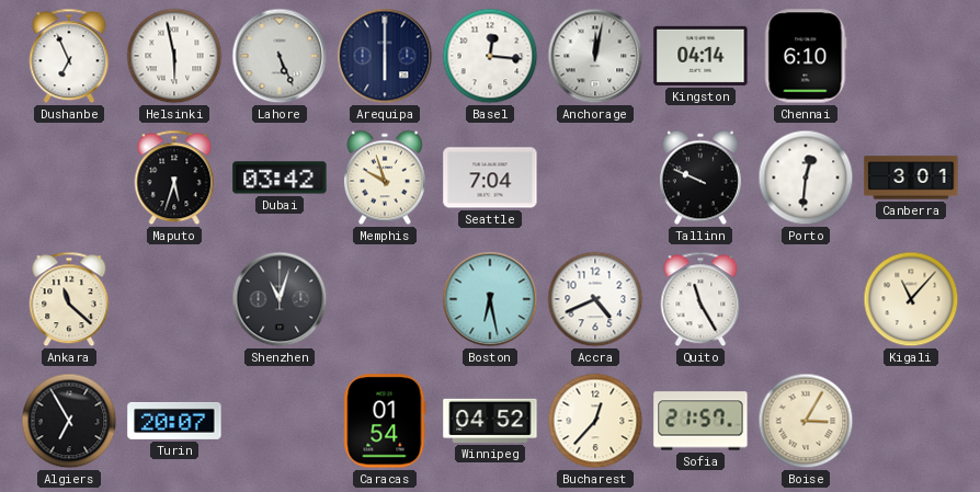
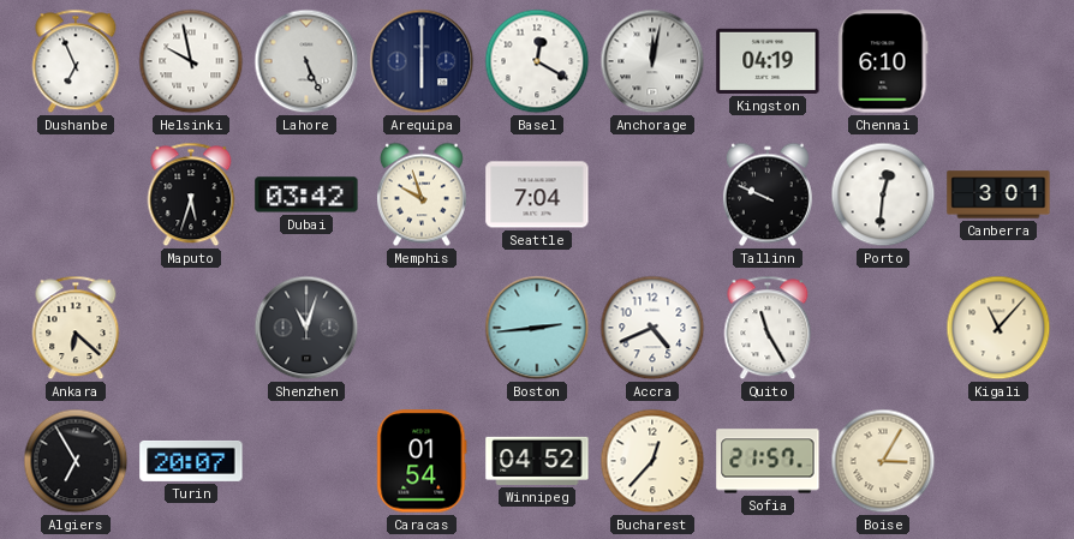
Helsinki: 5:58 -> 9:58 (191, 61)
Basel: 12:16 -> 12:20 (537, 61)
Kingston: 04:14 -> 04:19 (768, 61)
Ankara: 11:22 -> 6:22 (76, 328)
Boston: 6:28 -> 2:44 (537, 328)
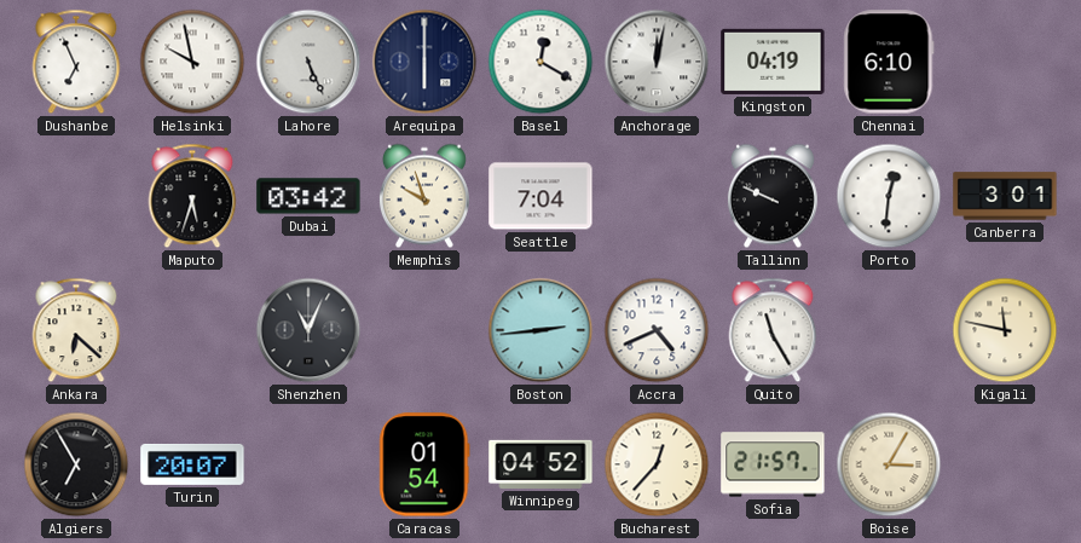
Shenzhen: 11:03 -> 11:04 (308, 330)
Kigali: 11:07 -> 11:47 (1005, 330)
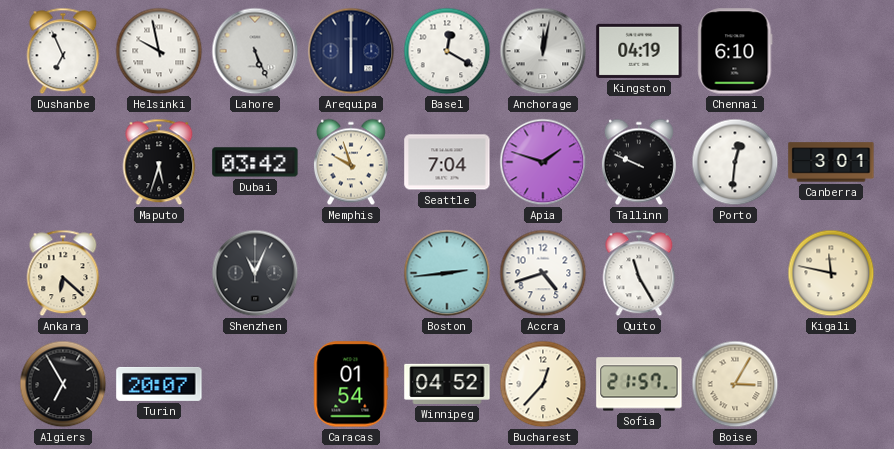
Apia: none -> 1:48 (543, 162)
Accra: 4:41 -> 4:42 (543, 273)
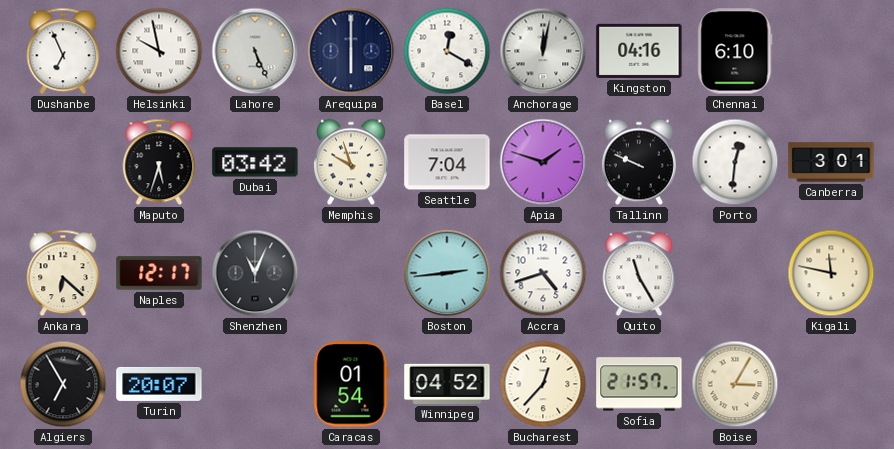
Kingston: 04:19 -> 04:16 (639, 51)
Naples: none -> 12:17 (159, 273)
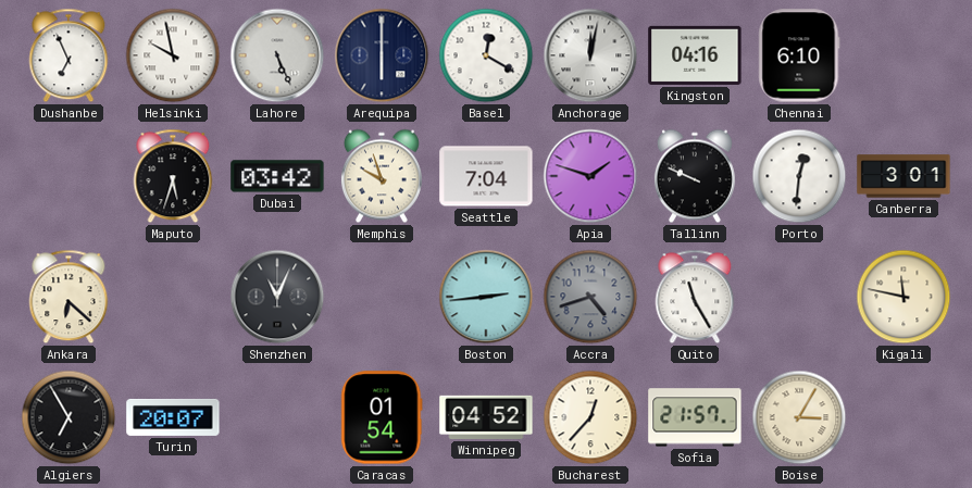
Naples: 12:17 -> none (159, 273)
Accra dial: white -> grey (590, 297)
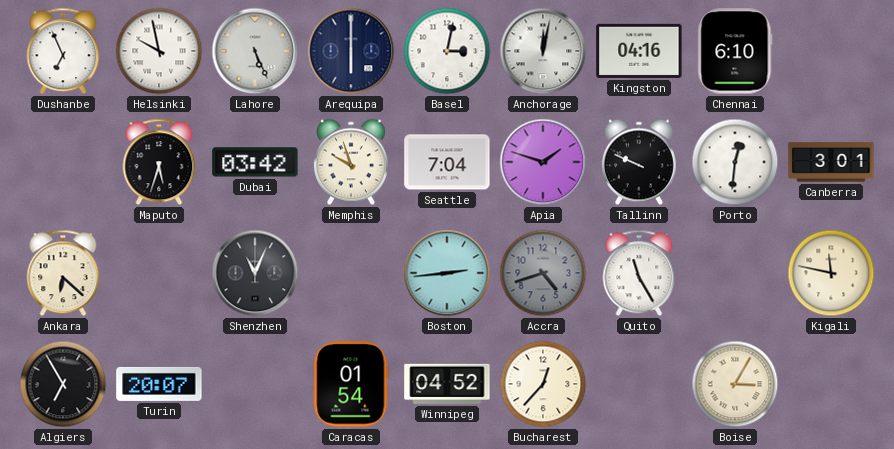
Basel: 12:20 -> 3:02 (447, 51)
Sofia: 21:57 -> none (695, 417)
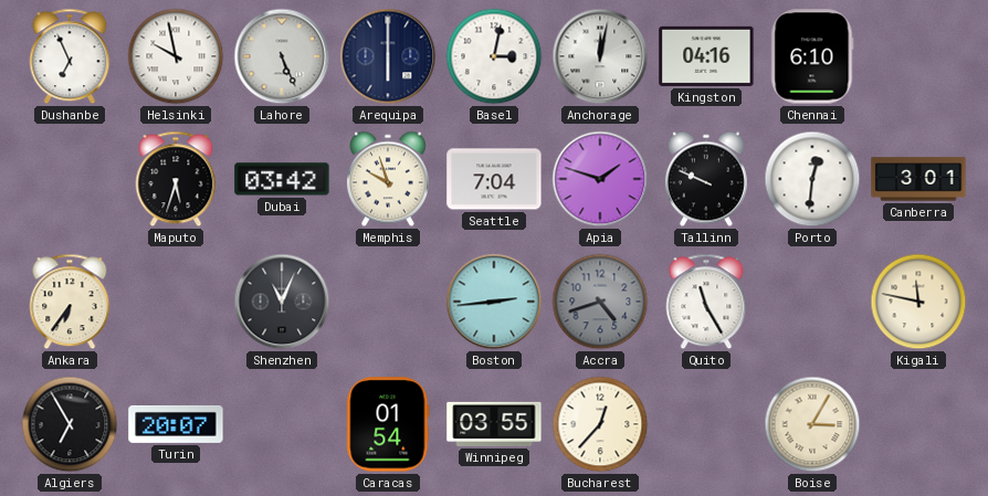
Ankara: 6:22 -> 6:36 (70, 302)
Winnipeg: 04:52 -> 03:55 (494, 424)
